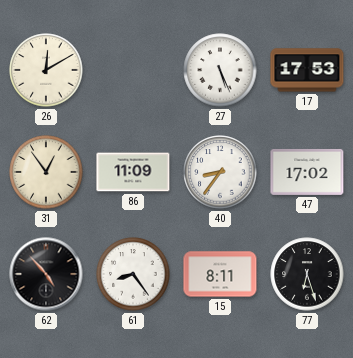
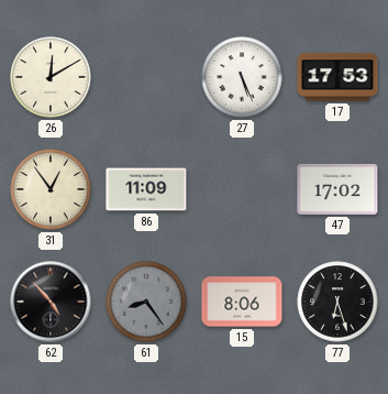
40: 8:36 -> none (220, 172)
61 dial: white -> grey (146, 302)
15: 8:11 -> 8:06 (242, 302)
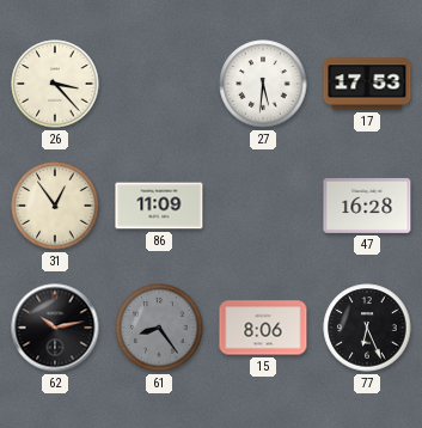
26: 12:10 -> 3:23 (55, 84)
27: 5:26 -> 5:31 (263, 84)
47: 17:02 -> 16:28 (367, 206)
62: 4:53 -> 10:13 (55, 328)
77: 6:27 -> 6:26 (367, 328)
